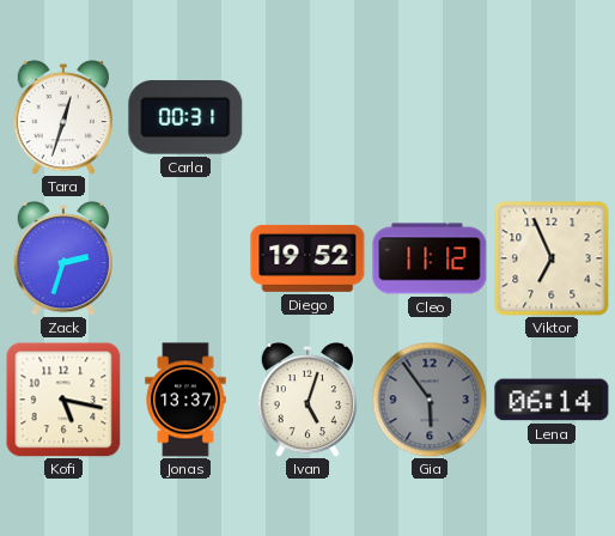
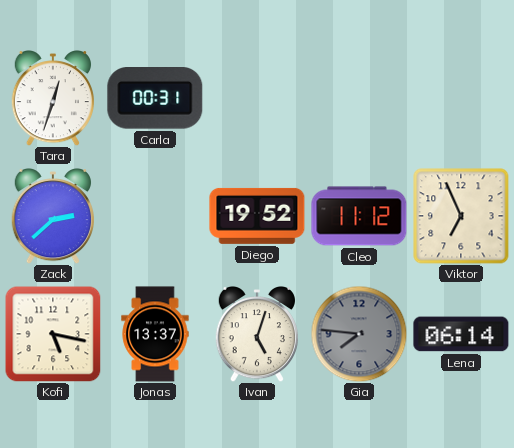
Zack: 2:33 -> 2:38 (52, 217)
Gia: 5:54 -> 7:46 (359, 334)
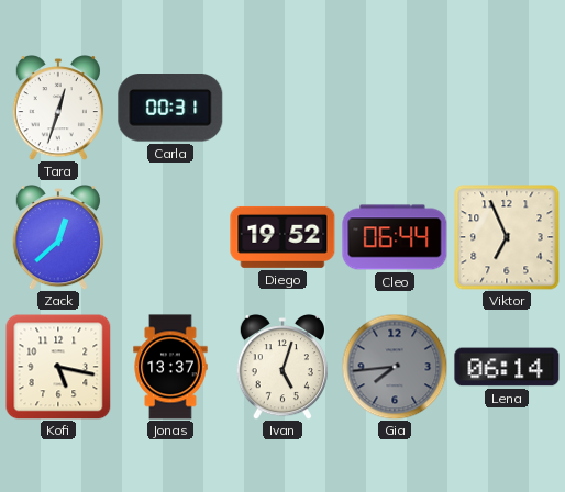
Zack: 2:38 -> 12:38 (57, 238)
Cleo: 11:12 -> 06:44 (395, 237)
Gia: 7:46 -> 7:44 (395, 367)
